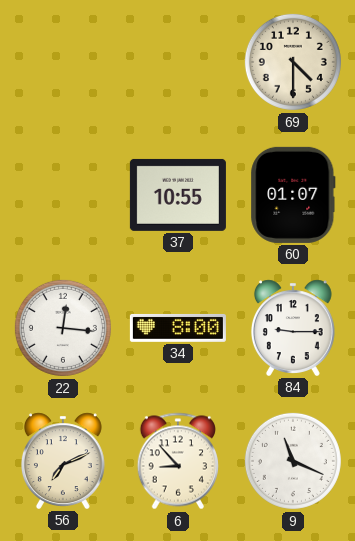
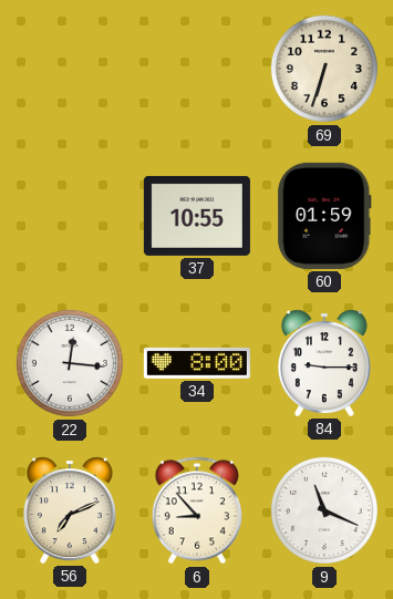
69: 4:30 -> 6:33 (324, 69)
60: 01:07 -> 01:59 (324, 216)
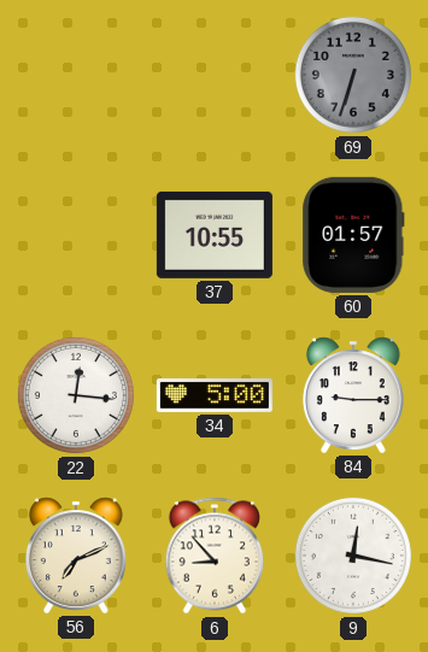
69 dial: cream -> grey (353, 75)
60: 01:59 -> 01:57 (353, 235)
34: 8:00 -> 5:00 (215, 395)
9: 11:19 -> 12:17 (353, 556)
